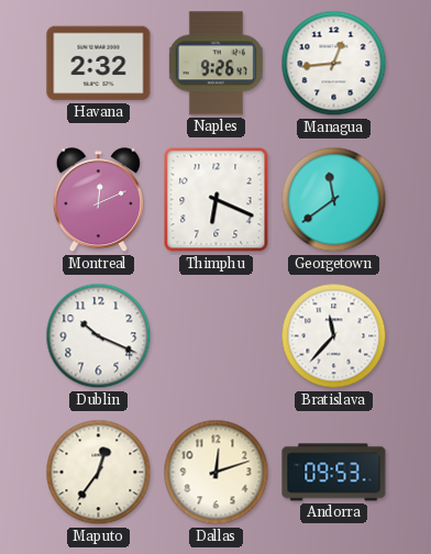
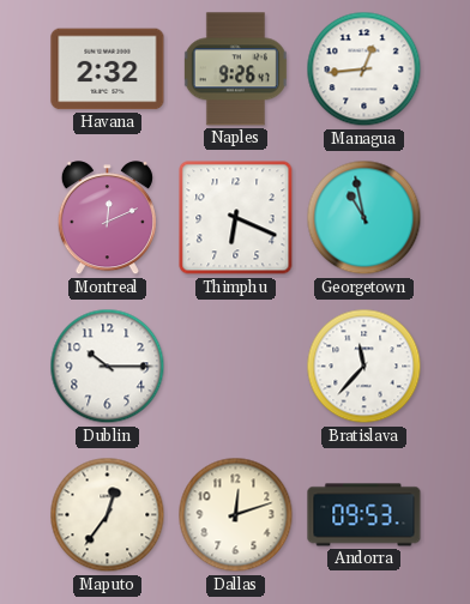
Georgetown: 11:39 -> 10:58 (364, 218)
Dublin: 10:19 -> 10:15 (108, 367)
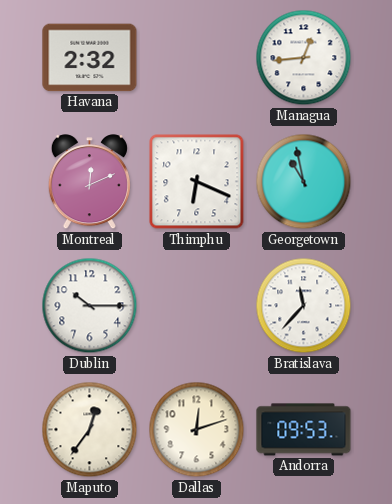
Naples: 9:26 -> none (235, 70)
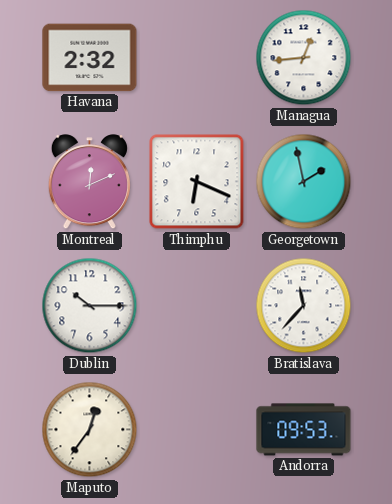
Georgetown: 10:58 -> 1:58 (304, 182)
Dallas: 12:12 -> none (197, 430)
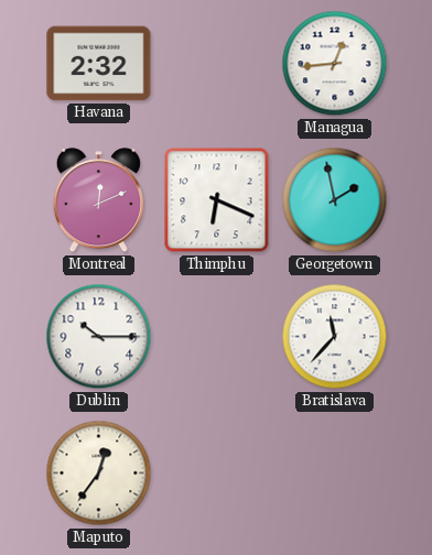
Andorra: 09:53 -> none (304, 430)
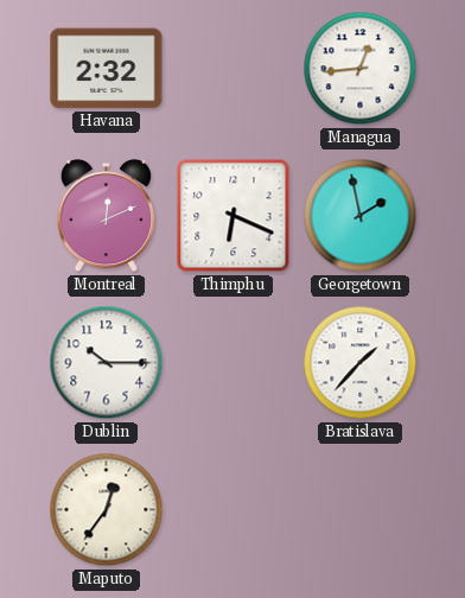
Bratislava: 11:37 -> 1:37 (361, 363)
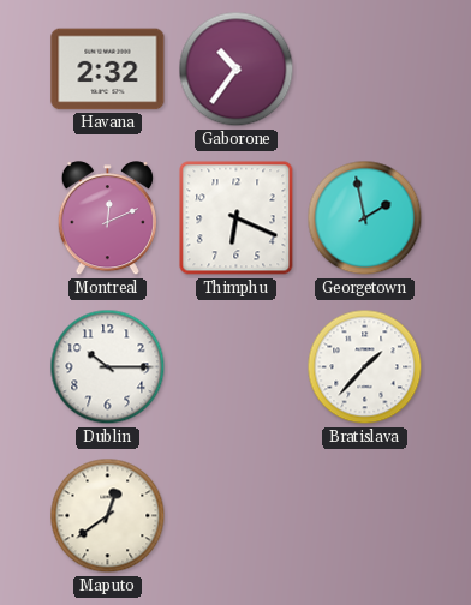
Gaborone: none -> 10:36 (237, 70)
Managua: 12:44 -> none (361, 69)
Maputo: 12:36 -> 12:39 (108, 516)
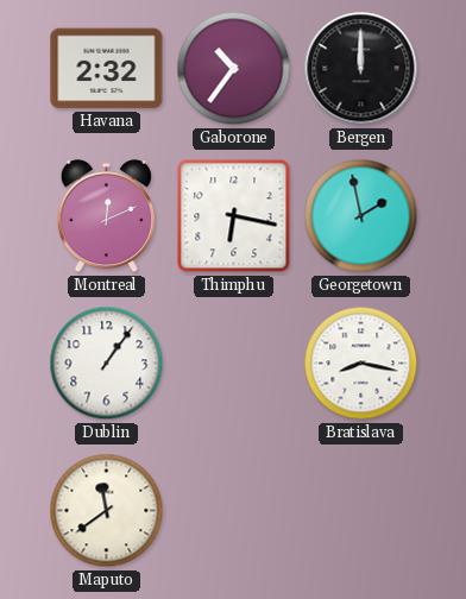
Bergen: none -> 12:00 (361, 69)
Thimphu: 6:19 -> 6:17 (234, 216)
Dublin: 10:15 -> 1:06 (107, 364)
Bratislava: 1:37 -> 8:17 (361, 364)
Maputo: 12:39 -> 11:39 (107, 511)
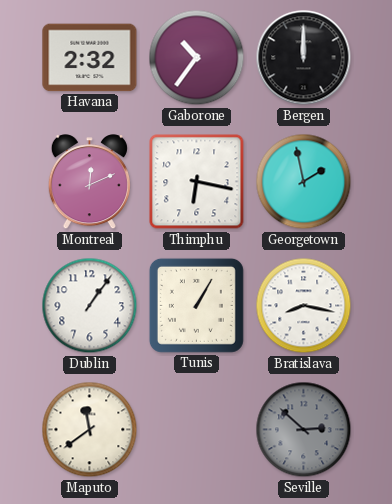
Tunis: none -> 1:05 (196, 305)
Seville: none -> 2:52 (304, 430)
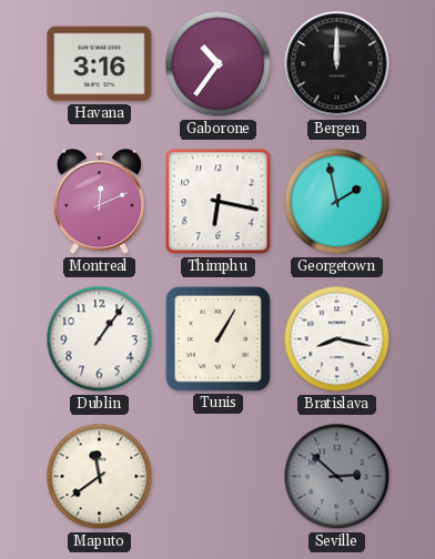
Havana: 2:32 -> 3:16 (100, 64)
